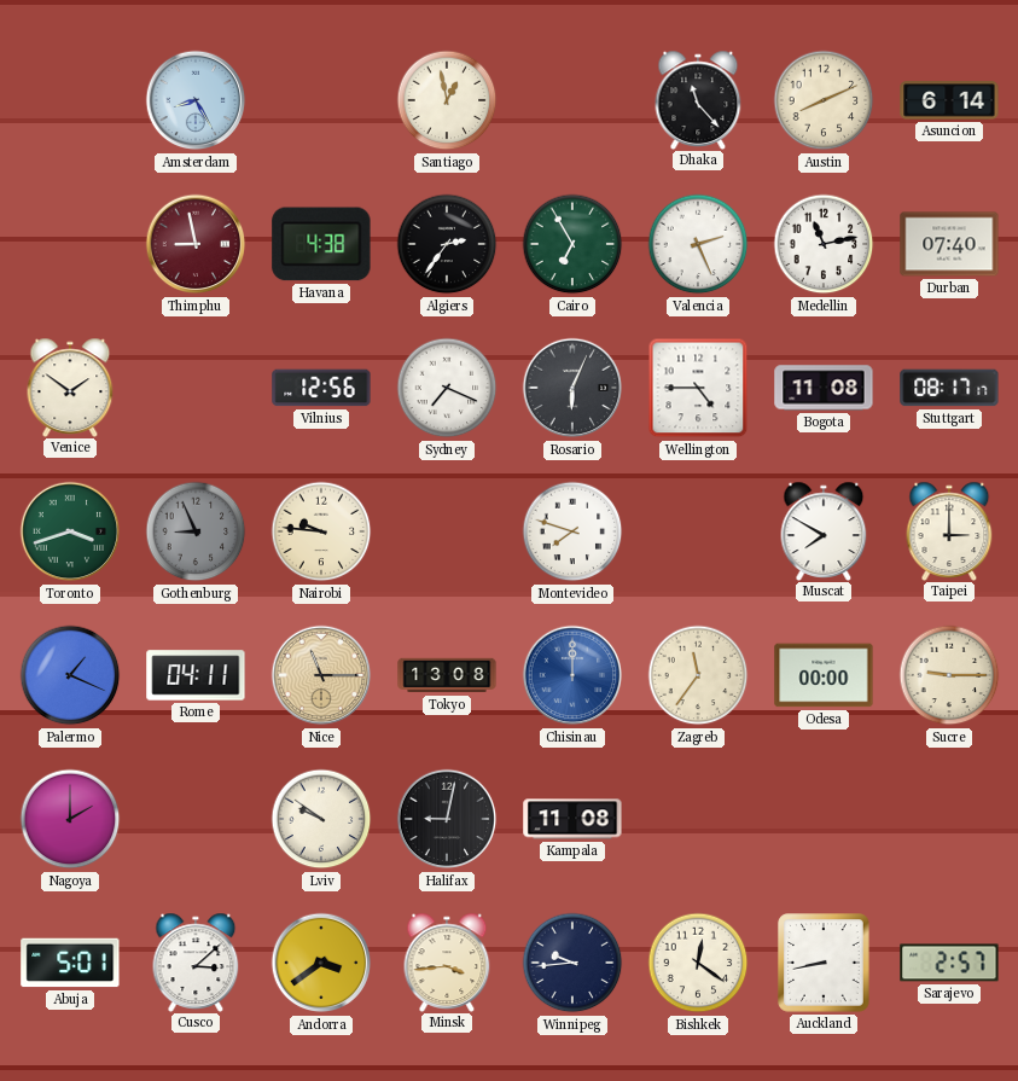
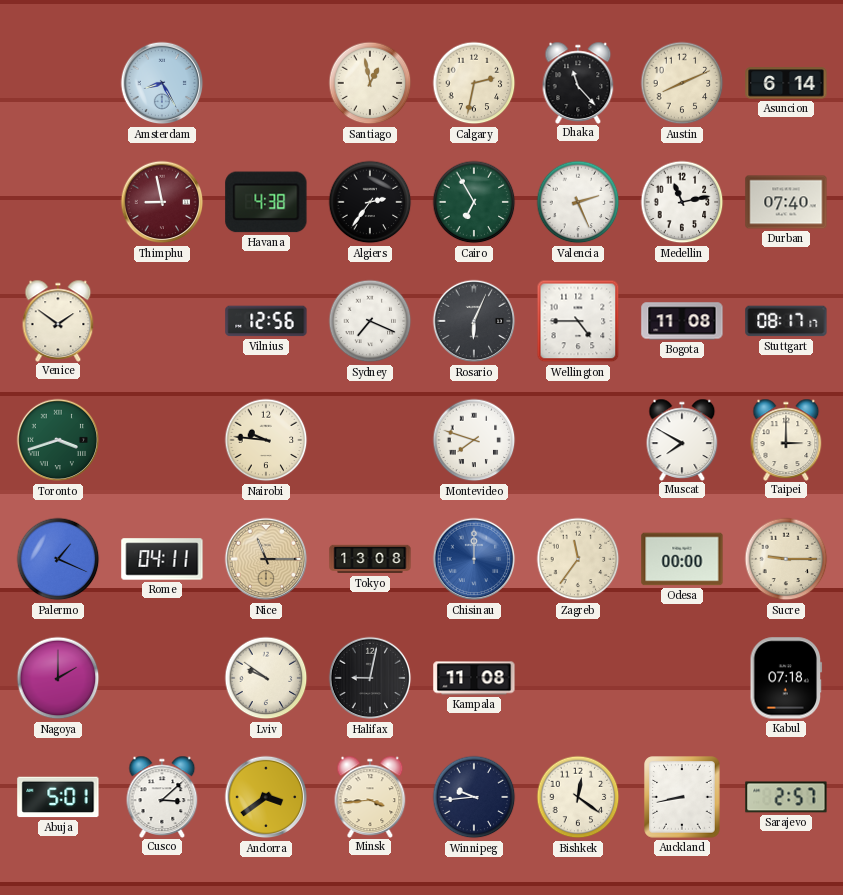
Calgary: none -> 2:32 (474, 83)
Gothenburg: 8:56 -> none (196, 531)
Kabul: none -> 07:18 (786, 678)
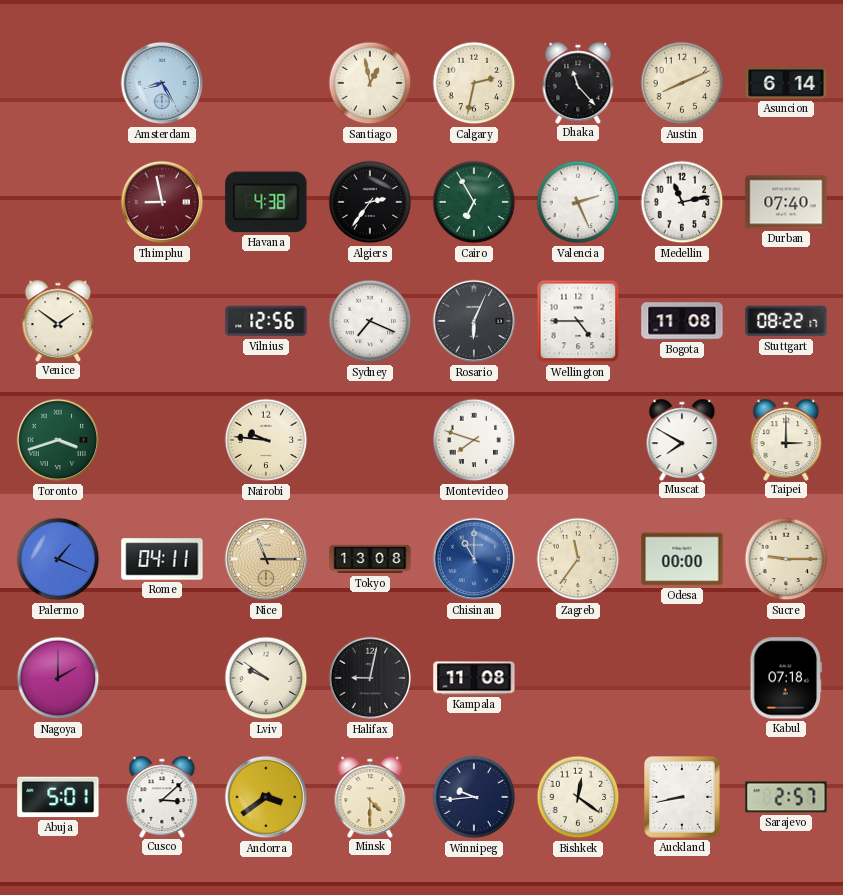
Stuttgart: 08:17 -> 08:22 (786, 321)
Chisinau: 12:00 -> 11:00 (474, 559)
Minsk: 3:44 -> 4:30 (370, 796)
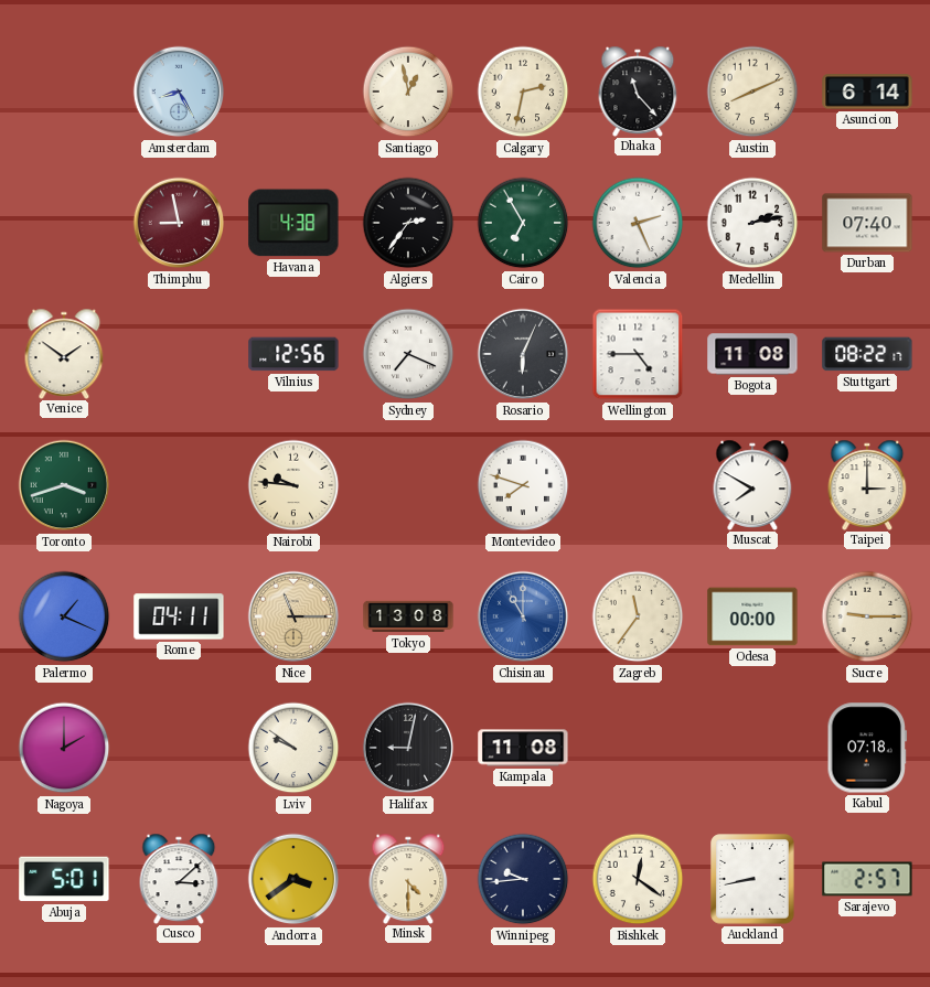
Medellin: 11:13 -> 2:13 (752, 223)
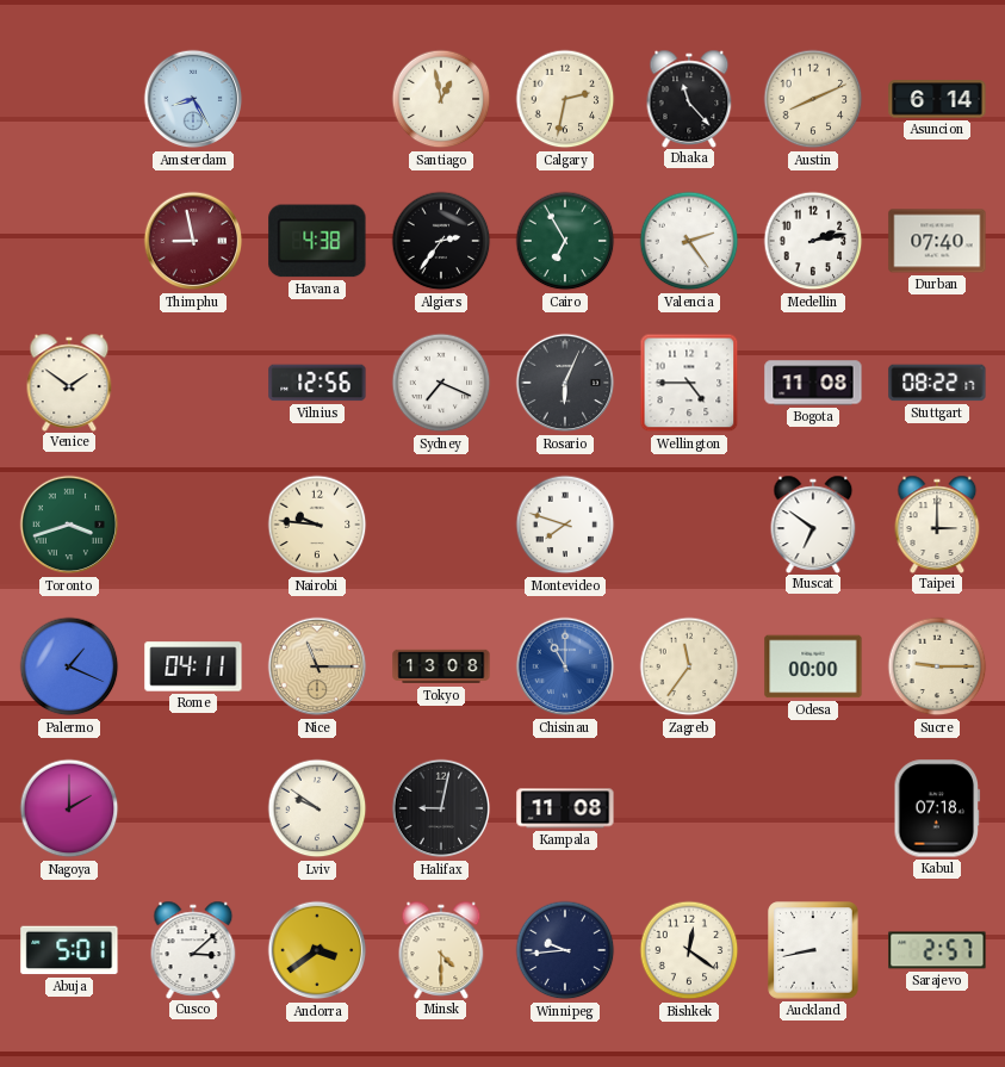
Valencia: 2:26 -> 2:24 (689, 241)
Muscat: 7:50 -> 6:51 (813, 523)
